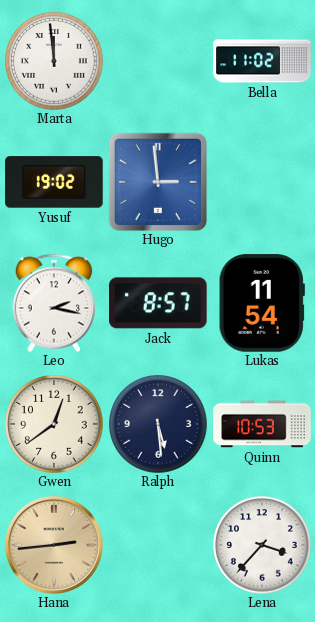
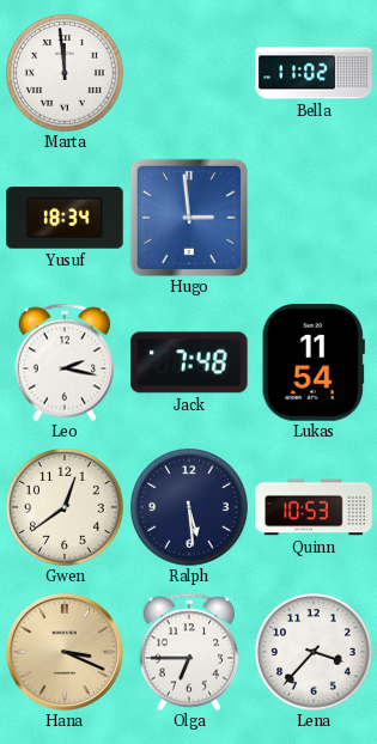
Yusuf: 19:02 -> 18:34 (65, 218)
Jack: 8:57 -> 7:48 (190, 362)
Hana: 2:44 -> 3:19 (65, 652)
Olga: none -> 6:45 (188, 652)
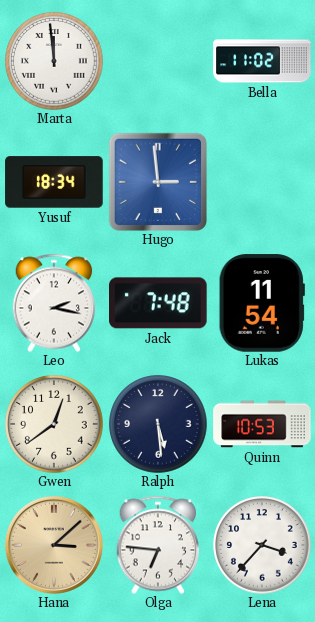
Hana: 3:19 -> 3:08 (54, 545)
Olga: 6:45 -> 6:46 (157, 545)
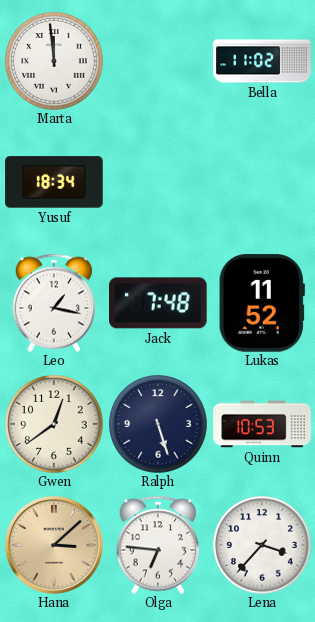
Hugo: 2:59 -> none (158, 182)
Leo: 2:17 -> 1:17 (53, 303)
Lukas: 11:54 -> 11:52 (262, 303)
Ralph: 5:29 -> 5:27 (158, 424)
